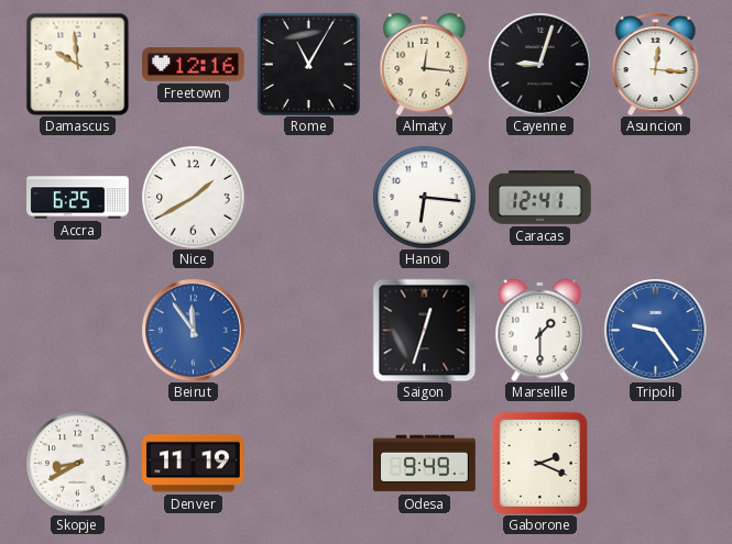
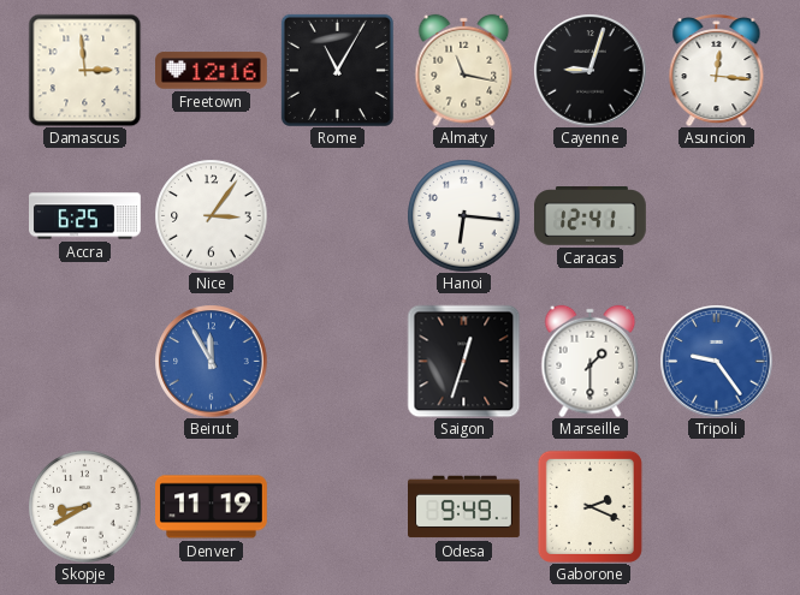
Damascus: 9:59 -> 2:59 (84, 70)
Almaty: 12:16 -> 11:17 (464, 70)
Nice: 1:40 -> 3:06 (211, 215)
Beirut: 11:54 -> 11:55 (211, 361)
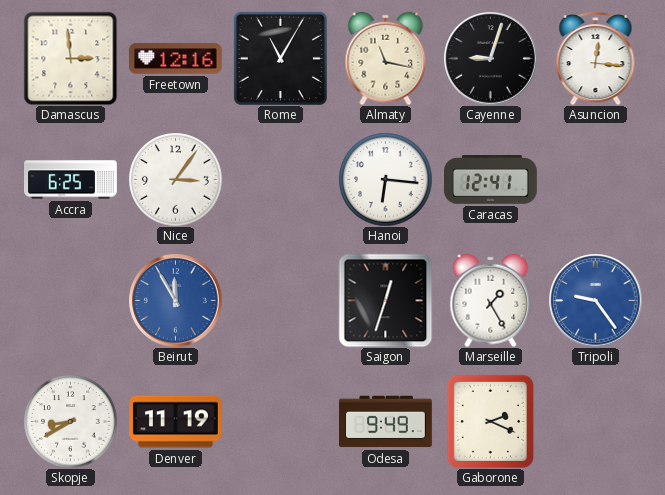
Marseille: 1:30 -> 1:25 (491, 300)
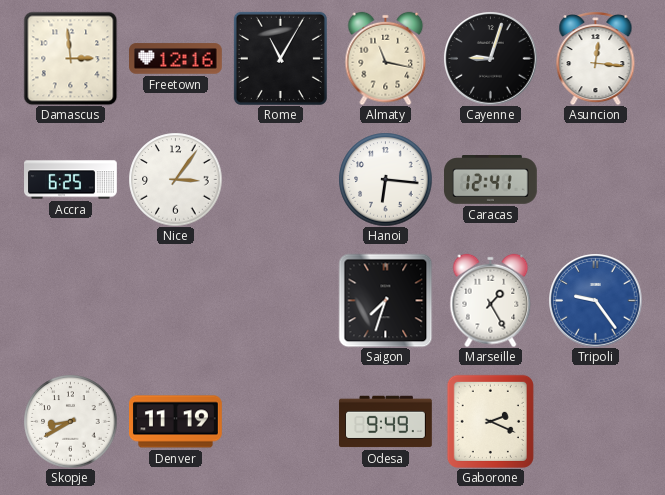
Beirut: 11:55 -> none (175, 300)
Saigon: 12:33 -> 7:33 (385, 300)
